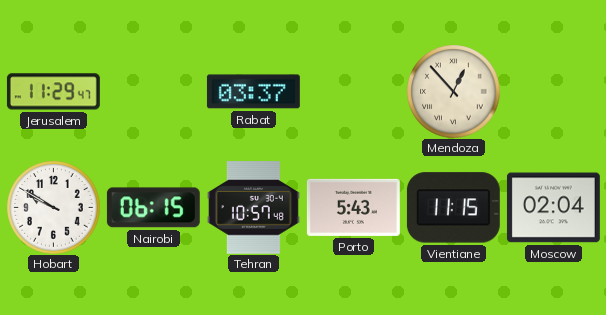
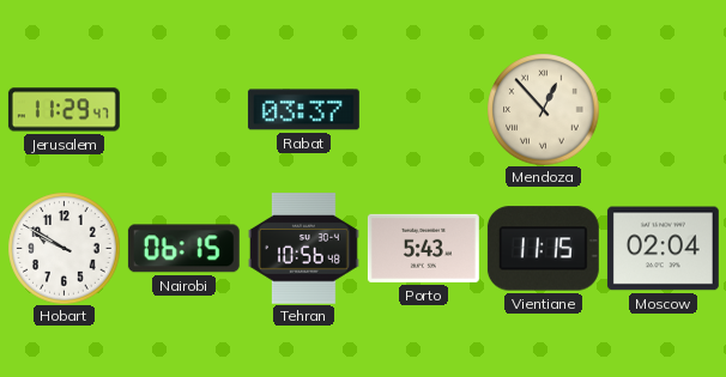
Tehran: 10:57 -> 10:56 (303, 249)
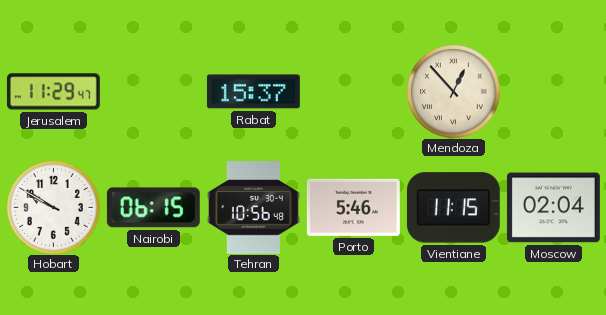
Rabat: 03:37 -> 15:37 (253, 92)
Porto: 5:43 -> 5:46 (353, 207)
